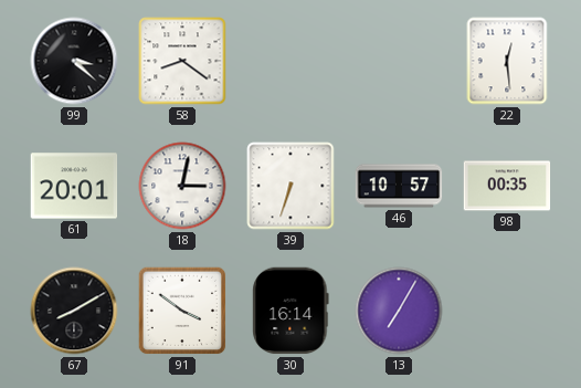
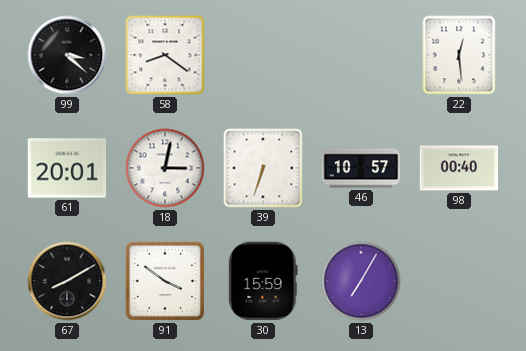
98: 00:35 -> 00:40 (459, 168)
30: 16:14 -> 15:59 (263, 281)
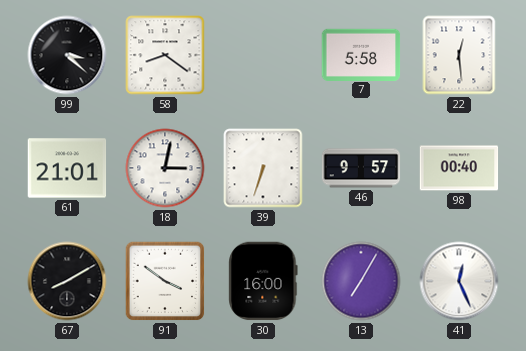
7: none -> 5:58 (361, 54)
61: 20:01 -> 21:01 (67, 168)
46: 10:57 -> 9:57 (361, 168)
30: 15:59 -> 16:00 (263, 281)
41: none -> 12:26 (459, 281)
